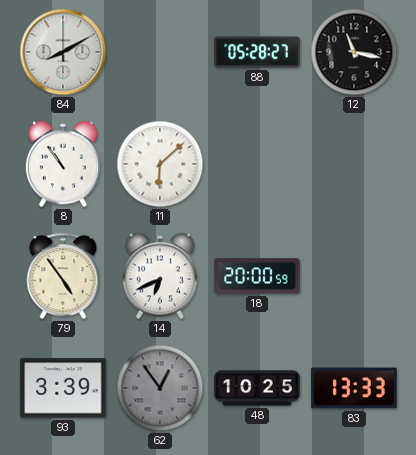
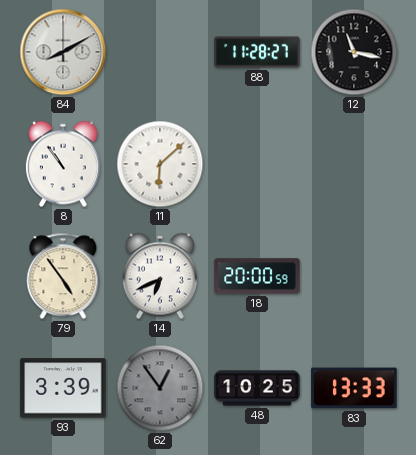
88: 05:28 -> 11:28 (257, 52)
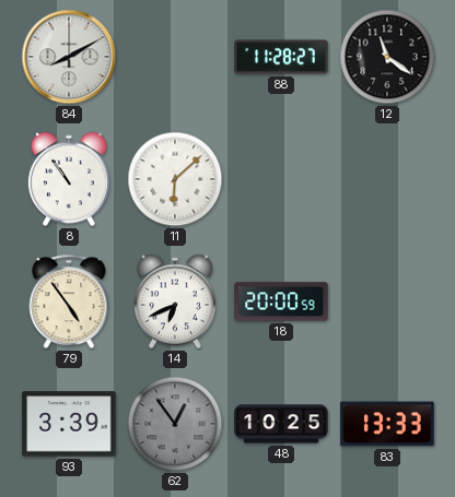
12: 11:17 -> 11:21 (387, 57)
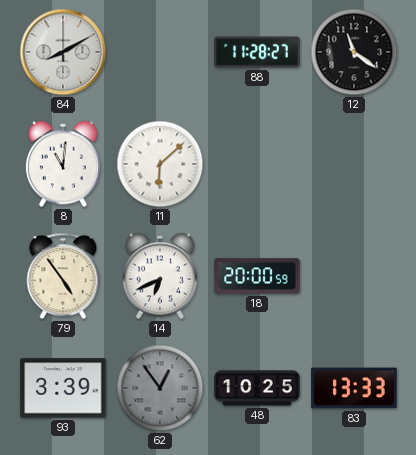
8: 10:54 -> 11:01 (63, 164)
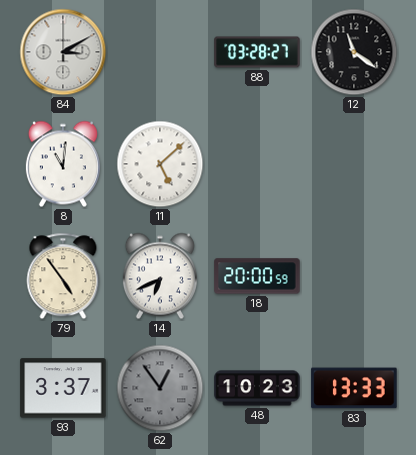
84: 8:10 -> 3:10 (63, 52)
88: 11:28 -> 03:28 (257, 52)
11: 6:08 -> 5:08 (160, 164)
93: 3:39 -> 3:37 (63, 388)
48: 10:25 -> 10:23 (257, 388)
